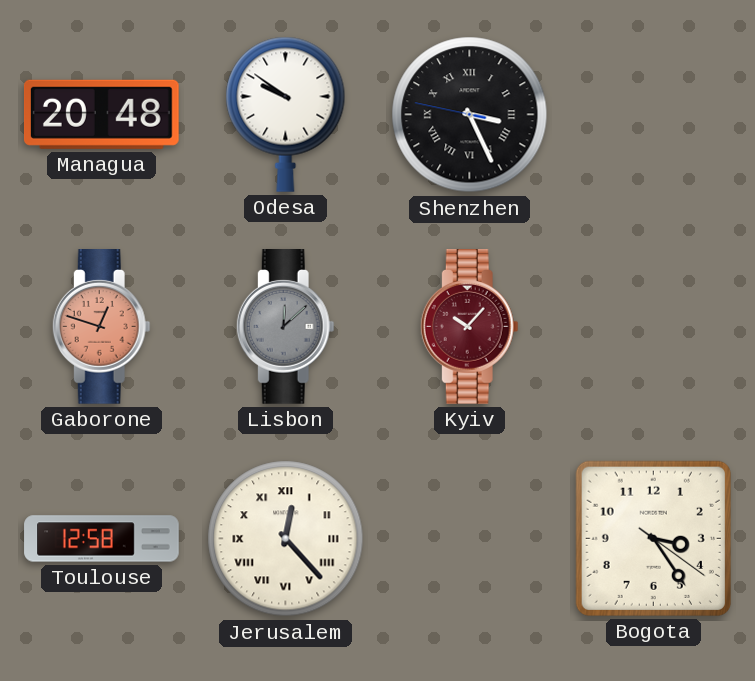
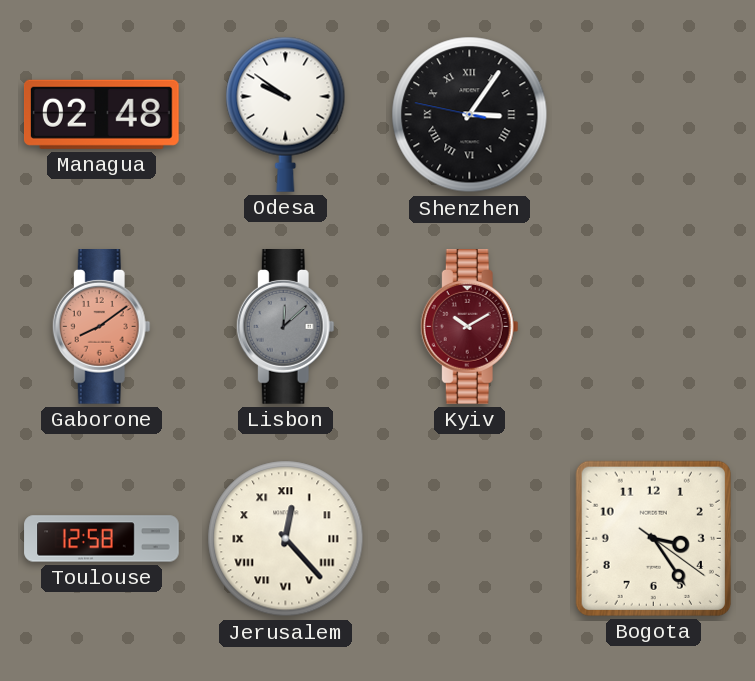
Managua: 20:48 -> 02:48 (101, 114)
Shenzhen: 3:25 -> 3:05 (470, 115)
Gaborone: 12:48 -> 8:09 (101, 327)
Kyiv: 10:07 -> 10:10 (469, 327)
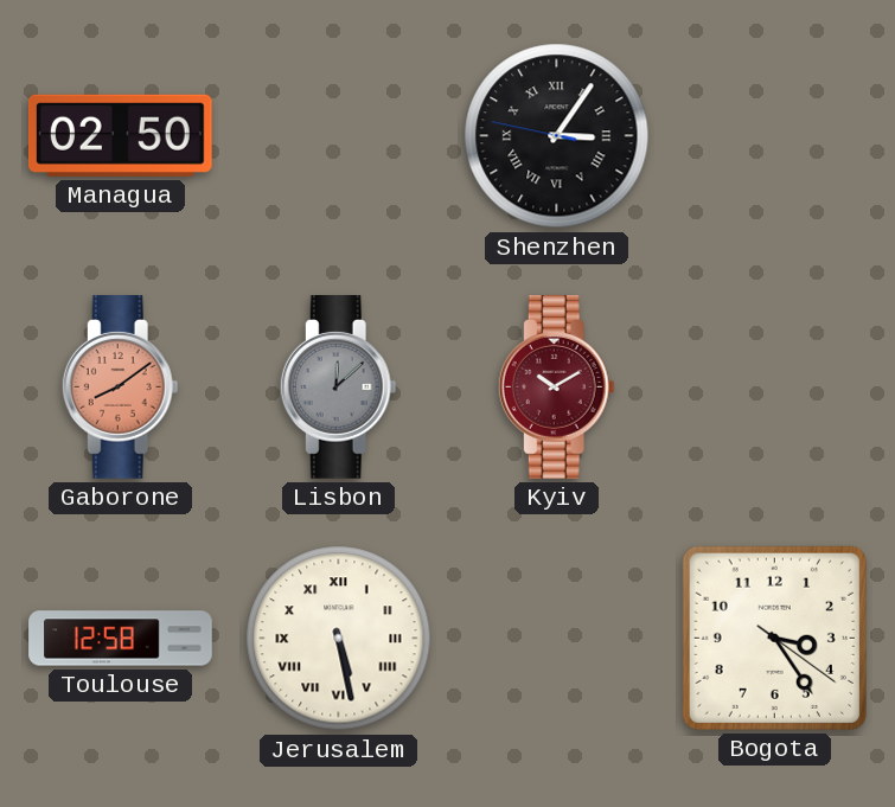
Managua: 02:48 -> 02:50 (120, 135)
Odesa: 9:51 -> none (286, 114)
Jerusalem: 12:23 -> 5:28 (339, 639)
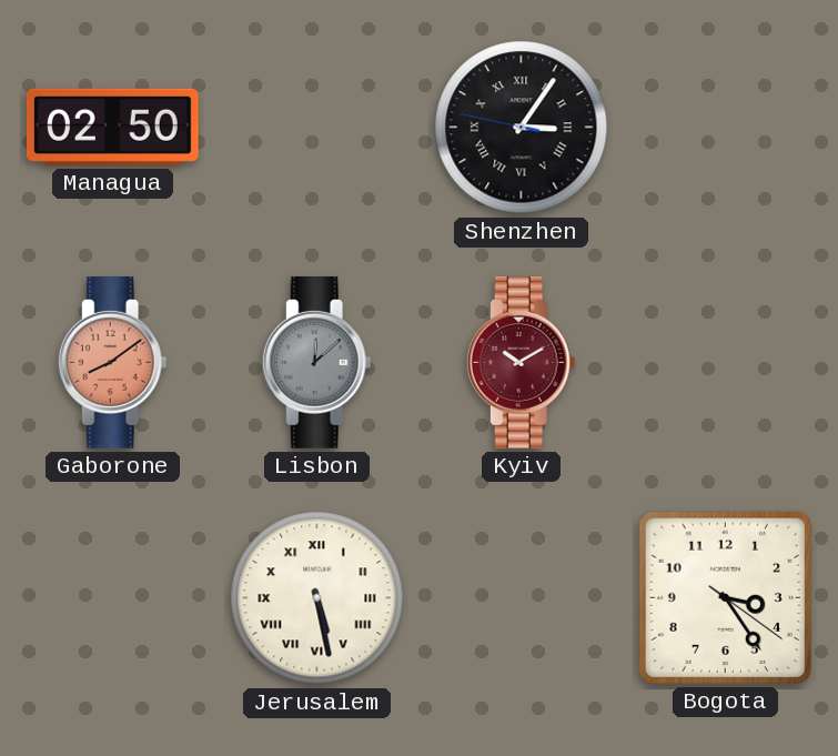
Toulouse: 12:58 -> none (121, 639)
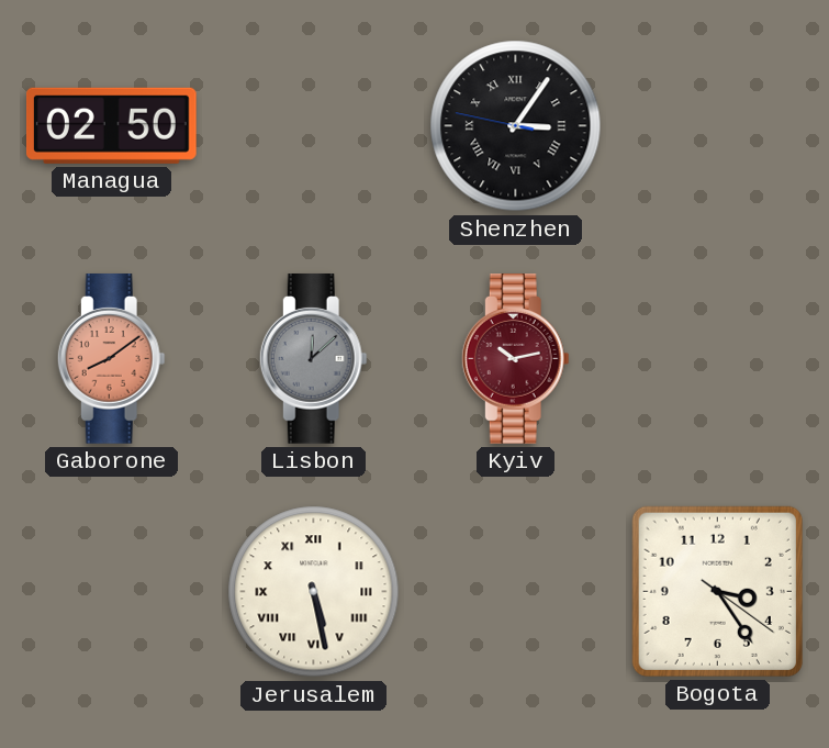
Kyiv: 10:10 -> 10:13 (515, 359)
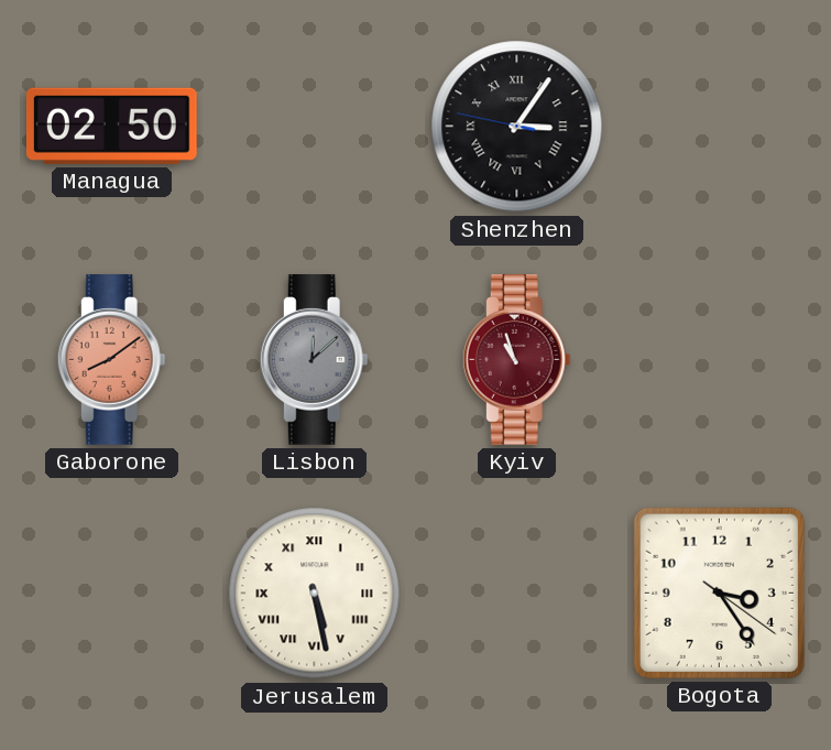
Kyiv: 10:13 -> 10:57 (516, 360)
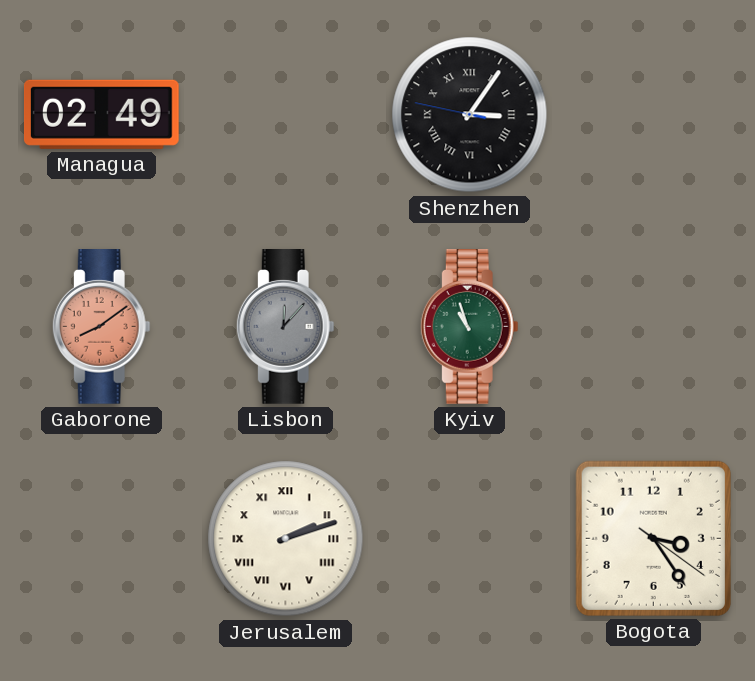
Managua: 02:50 -> 02:49 (101, 114)
Lisbon: 12:08 -> 12:07 (285, 327)
Kyiv dial: burgundy -> green (469, 327)
Jerusalem: 5:28 -> 2:12 (286, 539)
